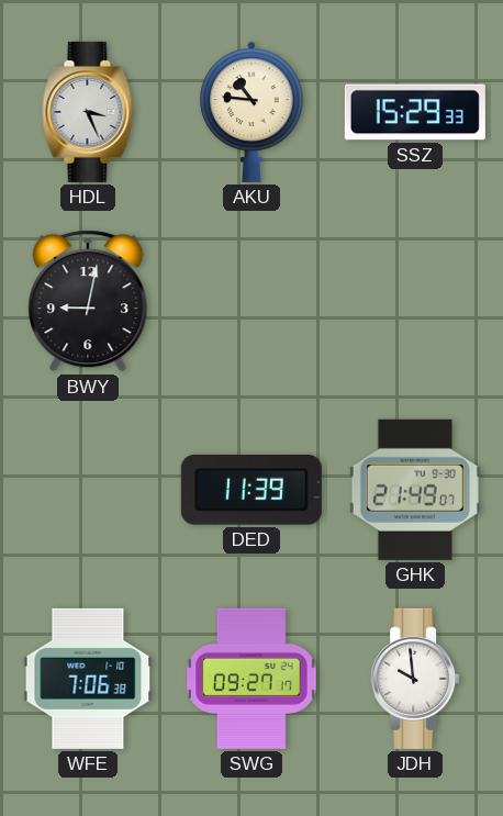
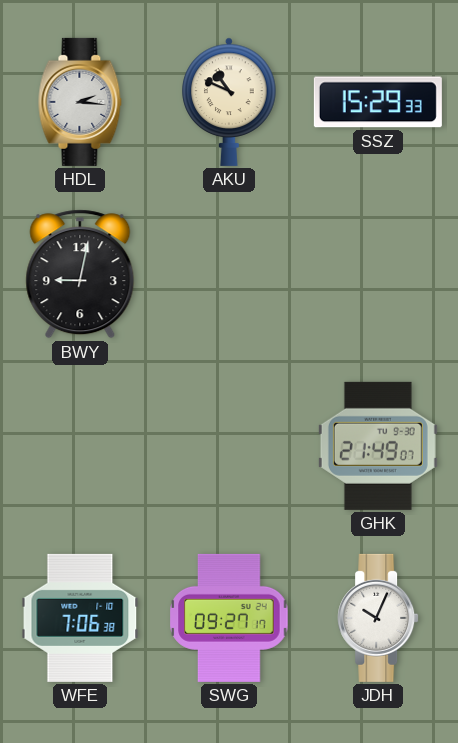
HDL: 3:26 -> 2:16 (80, 102)
AKU: 10:46 -> 10:49 (229, 102)
DED: 11:39 -> none (251, 491)
JDH: 9:59 -> 10:04 (378, 618)
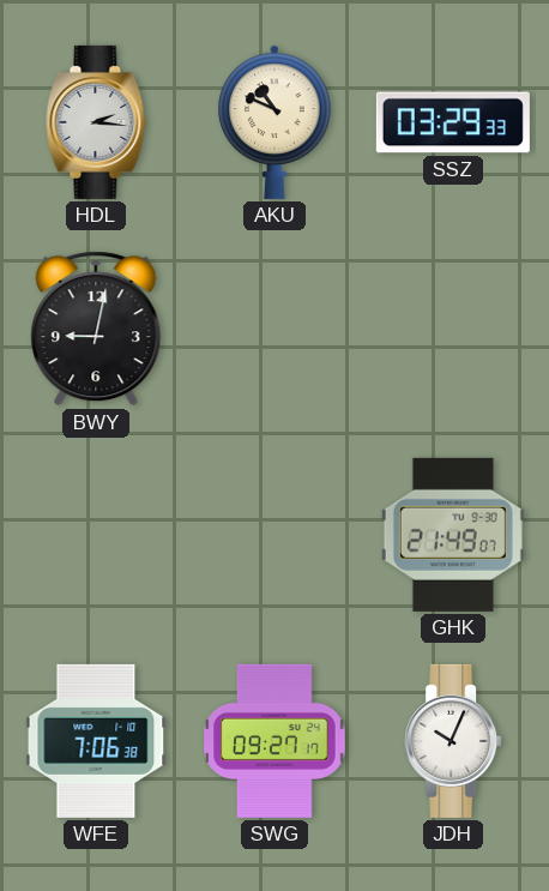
SSZ: 15:29 -> 03:29 (453, 122)
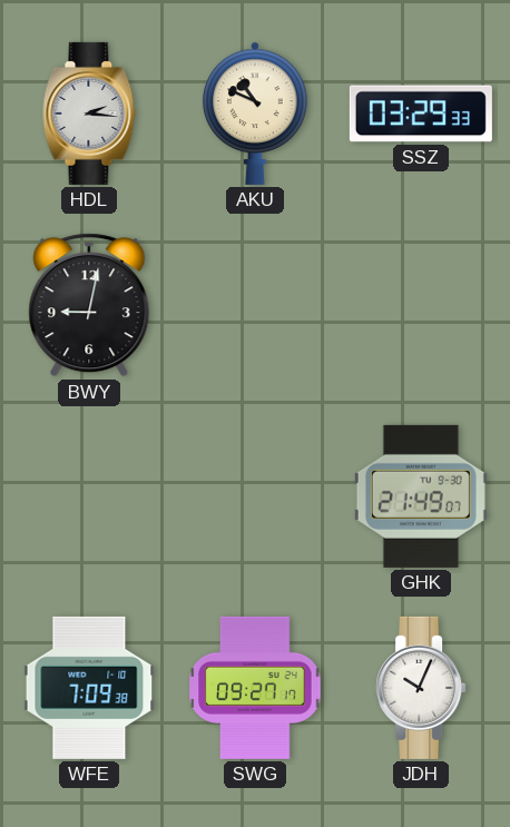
WFE: 7:06 -> 7:09 (89, 688)
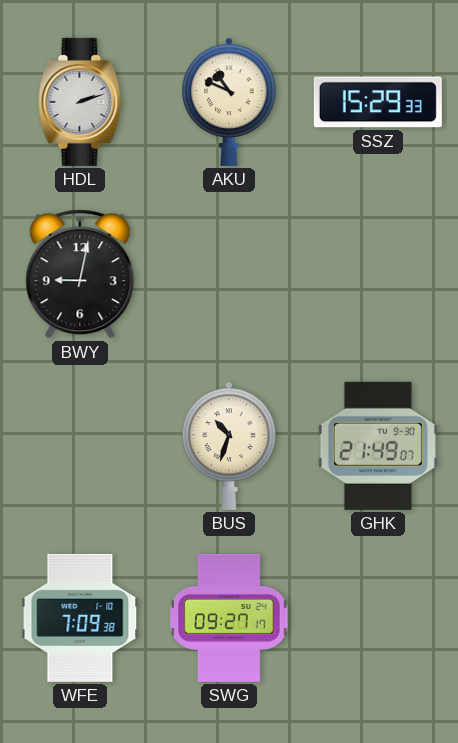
HDL: 2:16 -> 2:12 (80, 102)
SSZ: 03:29 -> 15:29 (378, 102)
BUS: none -> 10:33 (229, 446)
JDH: 10:04 -> none (421, 688)
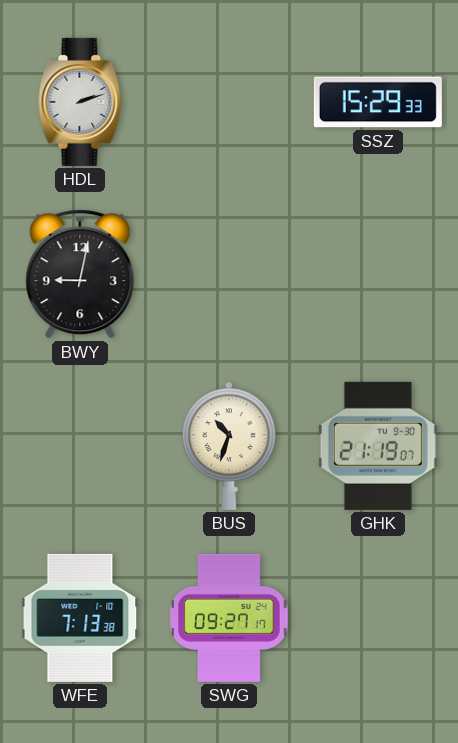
AKU: 10:49 -> none (229, 102)
GHK: 21:49 -> 21:19 (378, 446)
WFE: 7:09 -> 7:13 (80, 618)
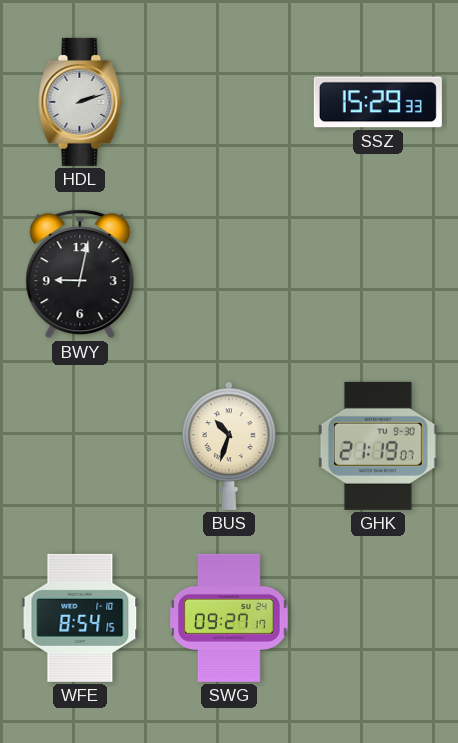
WFE: 7:13 -> 8:54 (80, 618)
